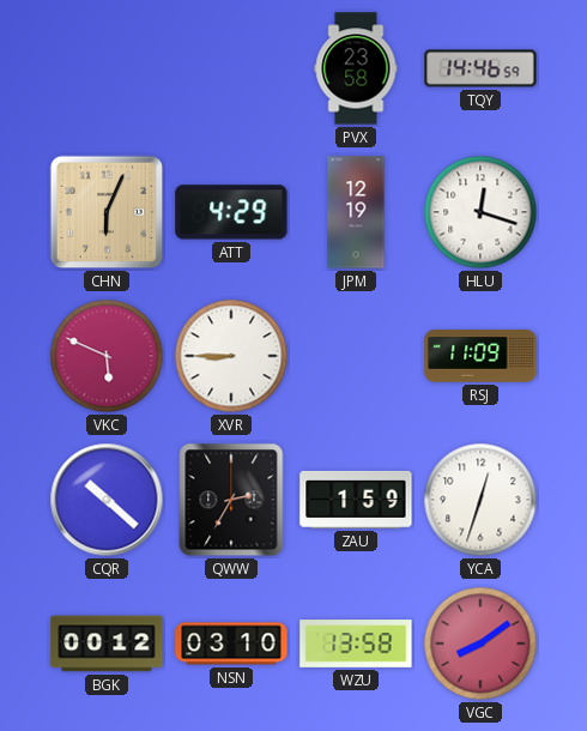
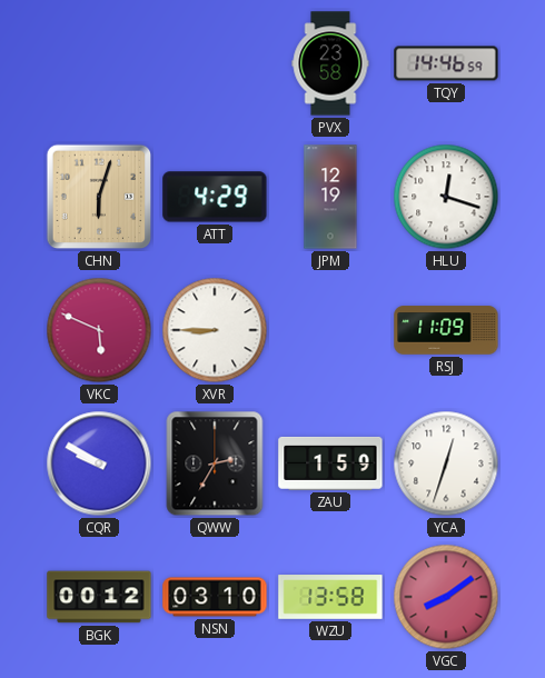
CHN: 6:04 -> 6:03 (99, 197)
CQR: 10:22 -> 9:50 (99, 463)
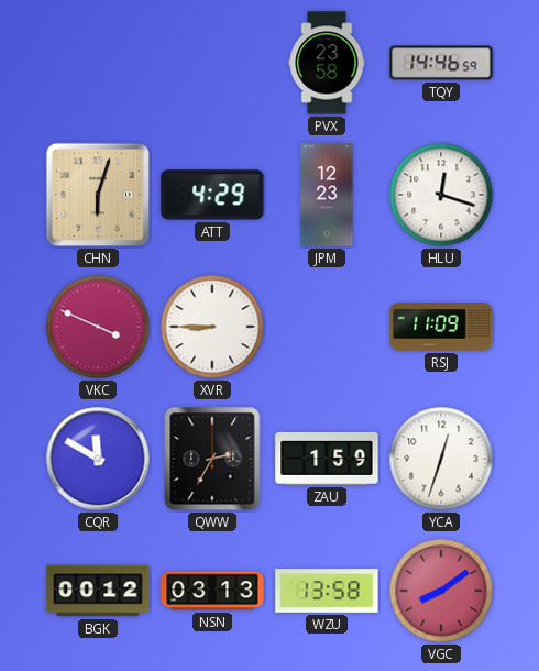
JPM: 12:19 -> 12:23 (327, 195)
VKC: 5:49 -> 3:49 (98, 327)
CQR: 9:50 -> 11:50 (98, 459)
NSN: 03:10 -> 03:13 (212, 591)
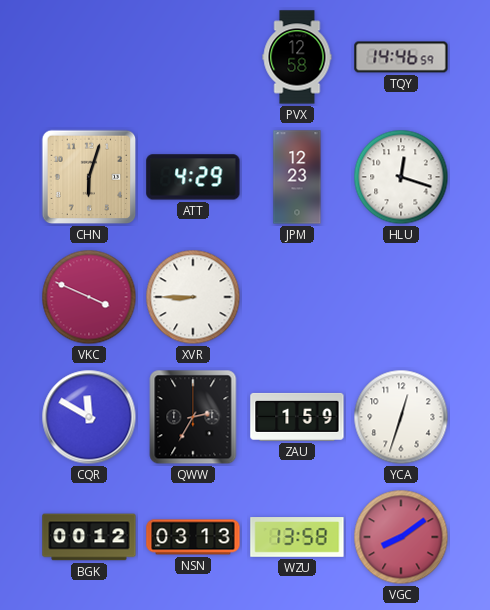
PVX: 23:58 -> 12:58 (297, 57)
RSJ: 11:09 -> none (441, 327)
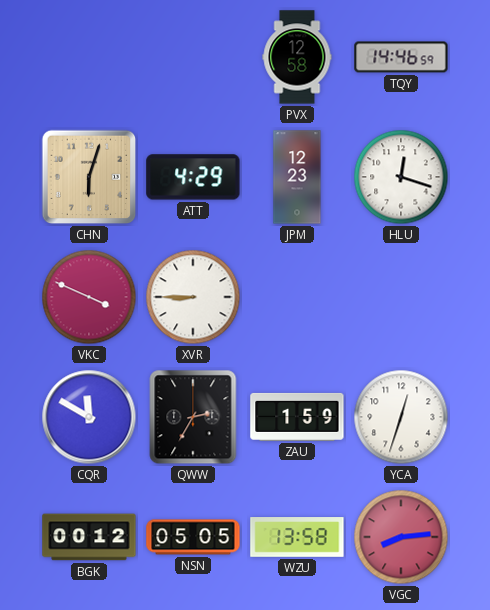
NSN: 03:13 -> 05:05 (193, 537)
VGC: 8:09 -> 8:14 (401, 537)
